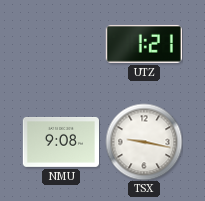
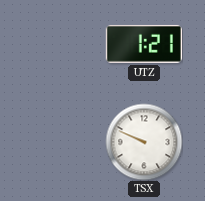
NMU: 9:08 -> none (60, 142)
TSX: 9:17 -> 9:49 (144, 142)
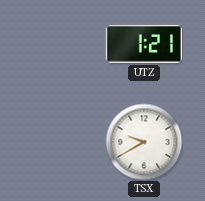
TSX: 9:49 -> 9:40 (144, 142)
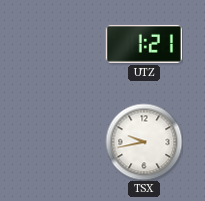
TSX: 9:40 -> 9:43 (144, 142)
